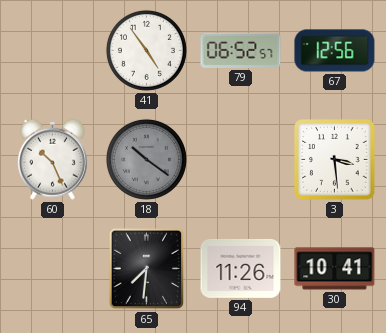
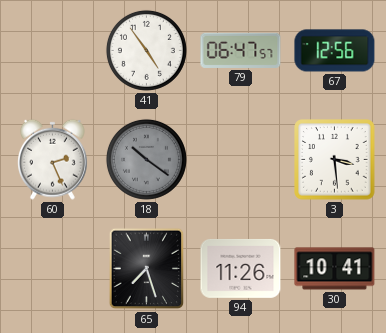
79: 06:52 -> 06:47 (241, 50)
60: 10:26 -> 2:26 (53, 159)
65: 7:31 -> 7:27 (147, 269)
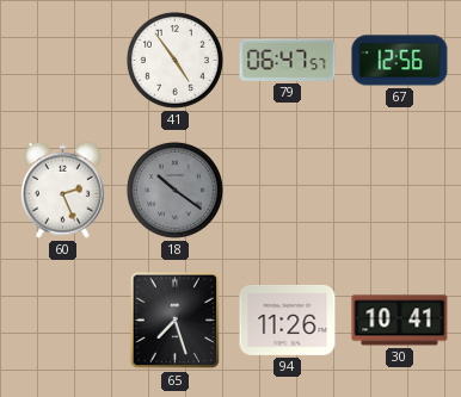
3: 3:29 -> none (335, 160)
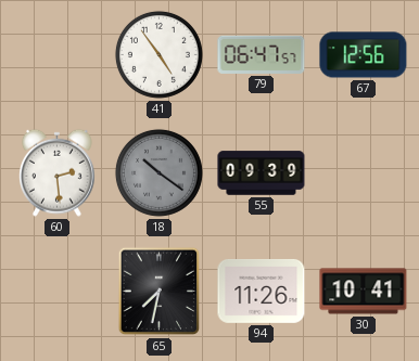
60: 2:26 -> 2:29 (58, 172)
55: none -> 09:39 (262, 173)
65: 7:27 -> 7:32 (160, 292)
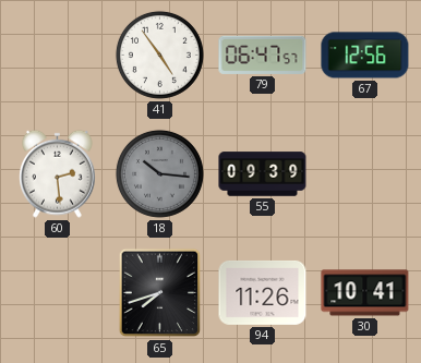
18: 10:21 -> 10:16 (159, 173)
65: 7:32 -> 7:42 (160, 293)
